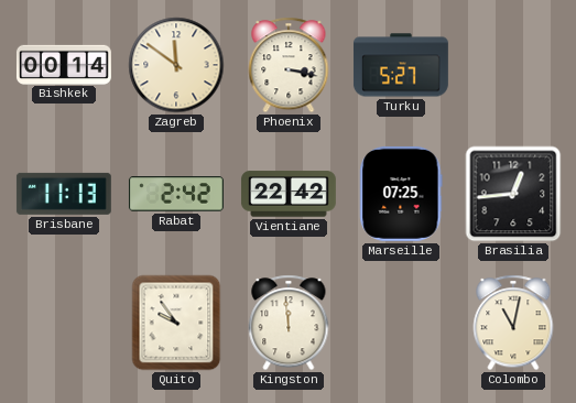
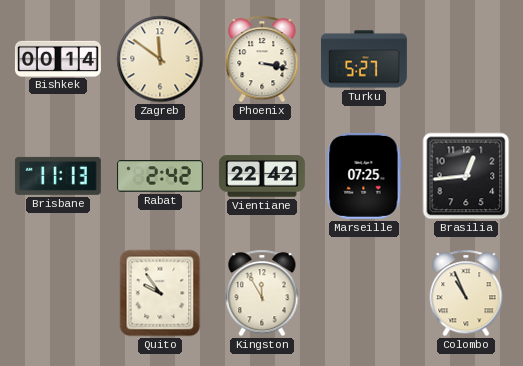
Kingston: 11:59 -> 11:55 (262, 293)
Colombo: 11:02 -> 10:56 (466, 293)
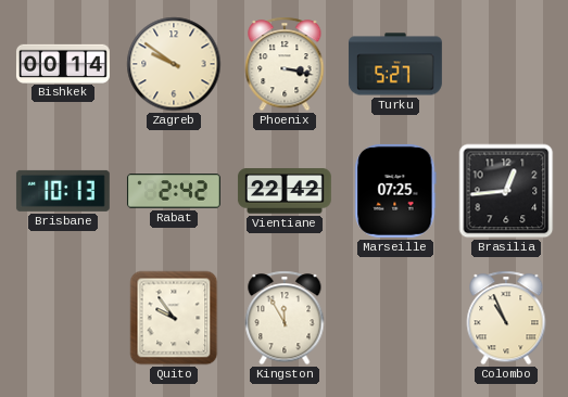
Zagreb: 11:51 -> 9:51 (174, 64)
Brisbane: 11:13 -> 10:13 (63, 191)
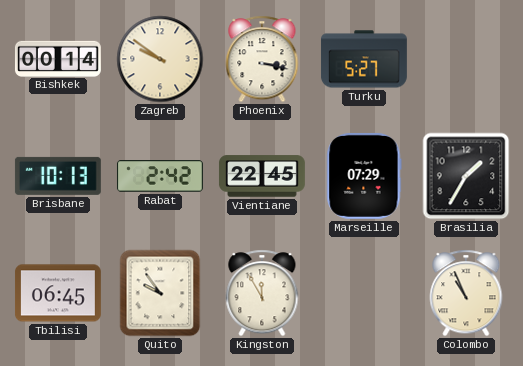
Vientiane: 22:42 -> 22:45 (262, 176)
Marseille: 07:25 -> 07:29 (364, 176)
Brasilia: 12:44 -> 1:35 (466, 176)
Tbilisi: none -> 06:45 (58, 293)
